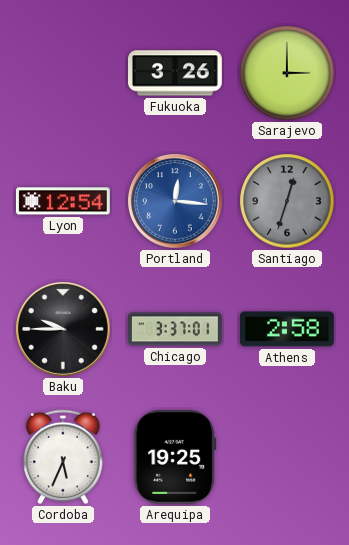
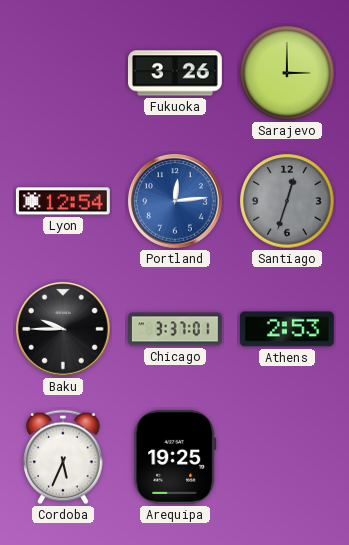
Portland: 12:16 -> 12:14 (176, 202)
Athens: 2:58 -> 2:53 (287, 329)
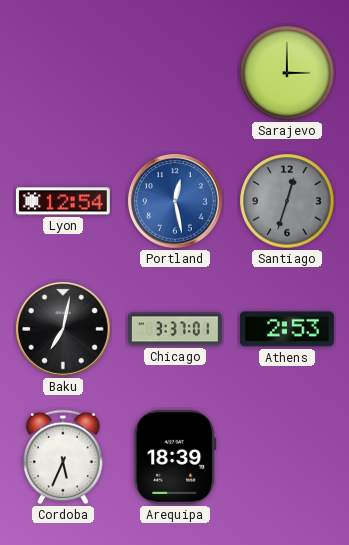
Fukuoka: 3:26 -> none (176, 73)
Portland: 12:14 -> 12:28 (176, 202)
Baku: 9:45 -> 7:02 (64, 330)
Arequipa: 19:25 -> 18:39 (175, 457)
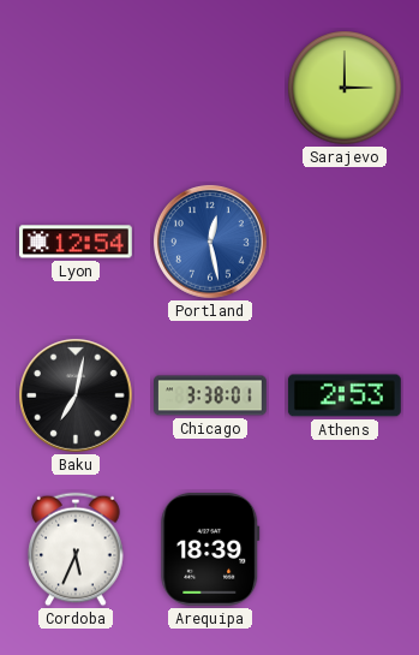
Santiago: 12:33 -> none (287, 201)
Chicago: 3:37 -> 3:38 (211, 395)
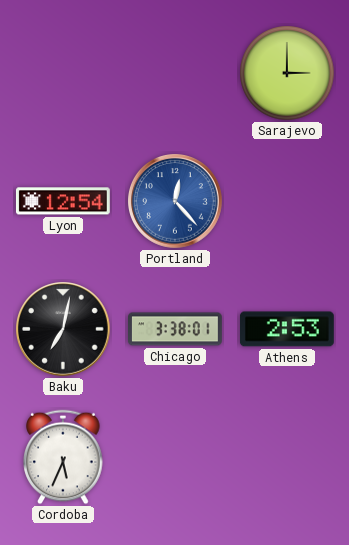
Portland: 12:28 -> 12:23 (176, 202)
Arequipa: 18:39 -> none (210, 549)
